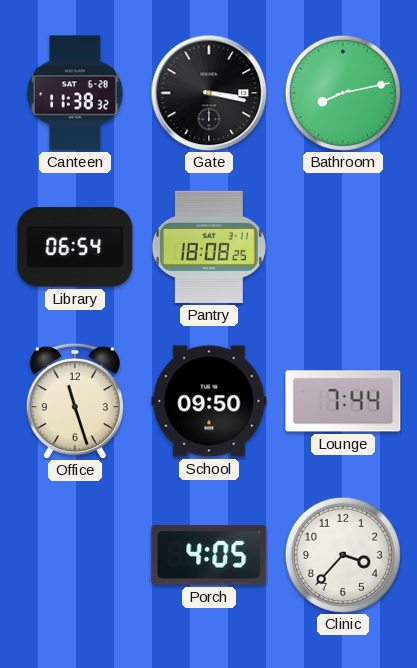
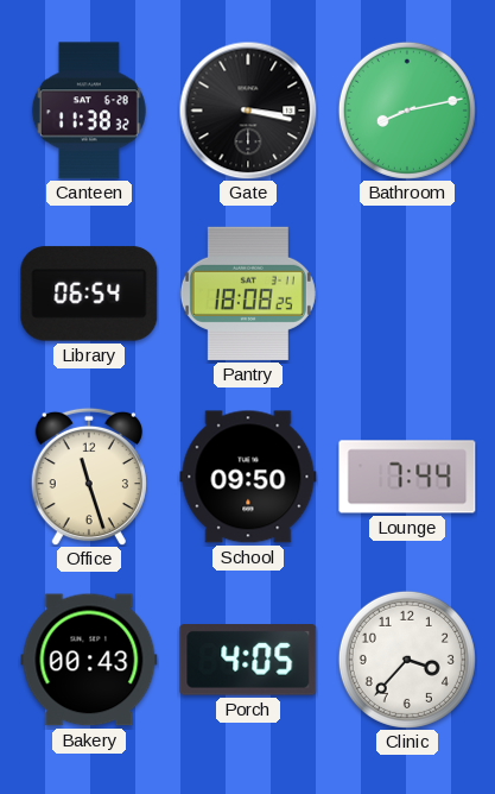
Bakery: none -> 00:43 (89, 660)
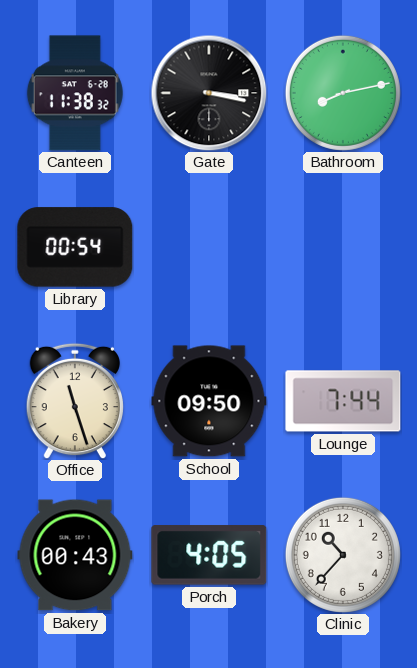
Library: 06:54 -> 00:54 (75, 247)
Pantry: 18:08 -> none (248, 294)
Clinic: 3:37 -> 10:37 (343, 555)
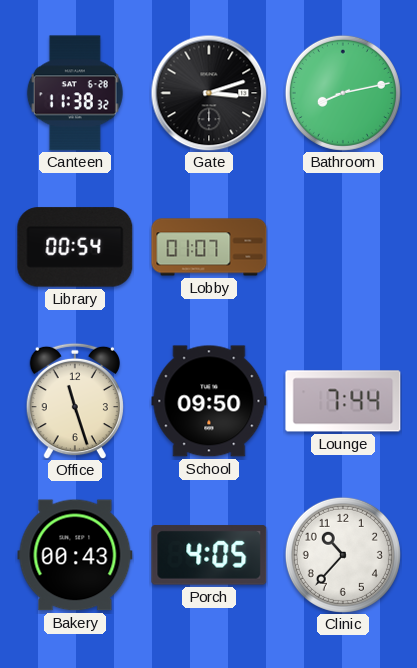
Gate: 3:17 -> 3:12 (209, 93)
Lobby: none -> 01:07 (209, 247)
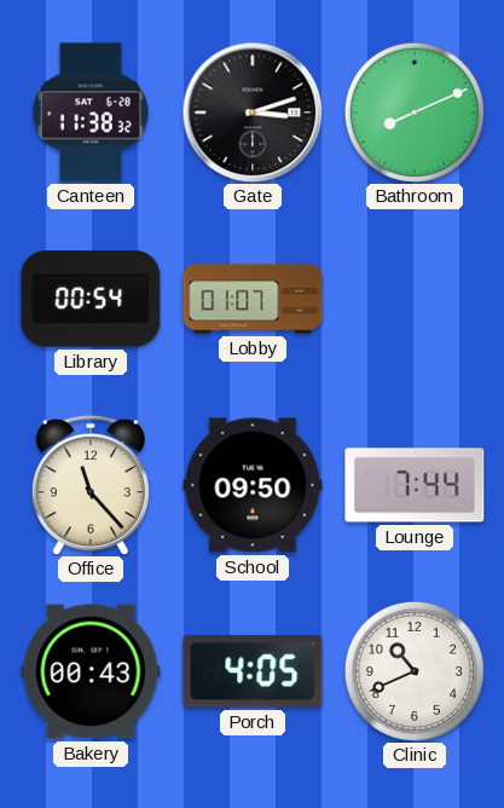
Bathroom: 8:13 -> 8:11 (415, 112)
Office: 11:27 -> 11:23 (91, 485)
Clinic: 10:37 -> 10:41 (415, 671)
